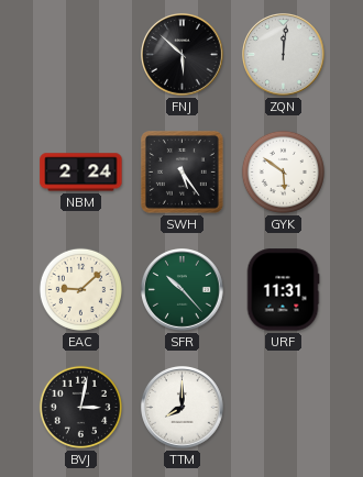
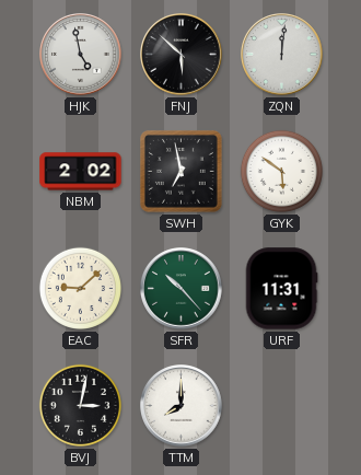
HJK: none -> 4:58 (81, 55)
NBM: 2:24 -> 2:02 (81, 172)
SWH: 5:24 -> 6:58 (180, 171)
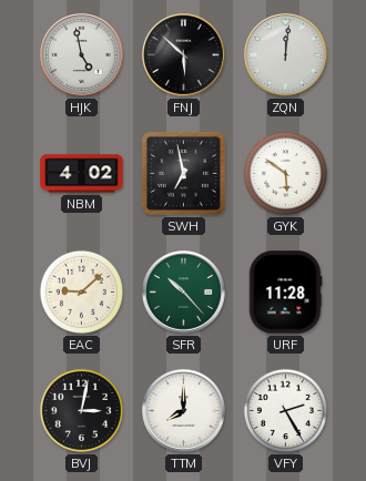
NBM: 2:02 -> 4:02 (82, 174)
URF: 11:31 -> 11:28 (285, 293)
VFY: none -> 2:25 (285, 410)
